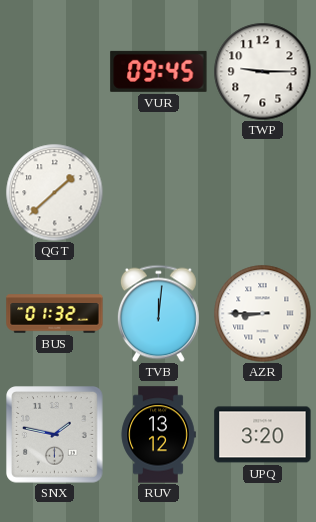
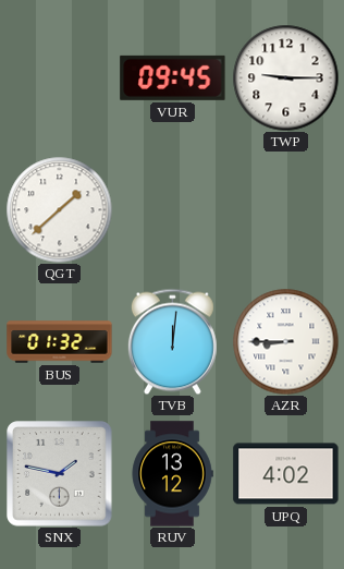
UPQ: 3:20 -> 4:02 (286, 474)
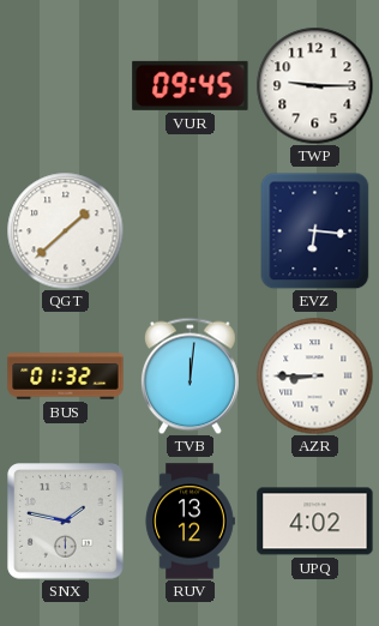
EVZ: none -> 6:16 (315, 230)
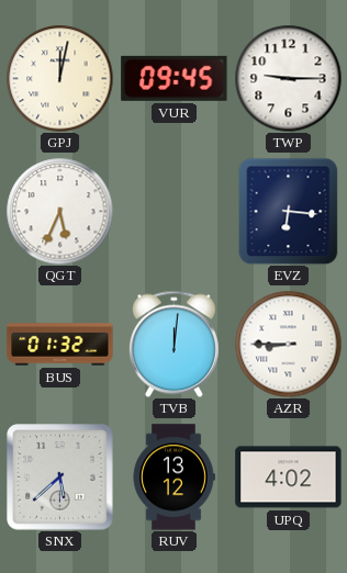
GPJ: none -> 12:02 (59, 78)
QGT: 1:38 -> 5:34 (59, 211)
SNX: 1:47 -> 5:38 (60, 477)
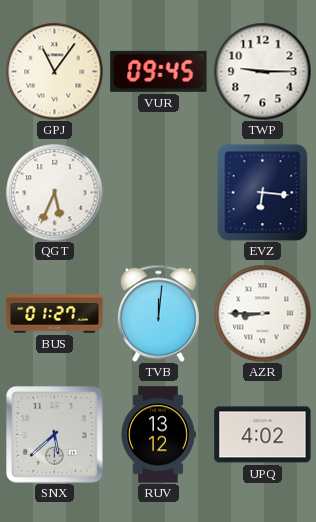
GPJ: 12:02 -> 11:06 (54, 71)
BUS: 01:32 -> 01:27 (55, 314)
